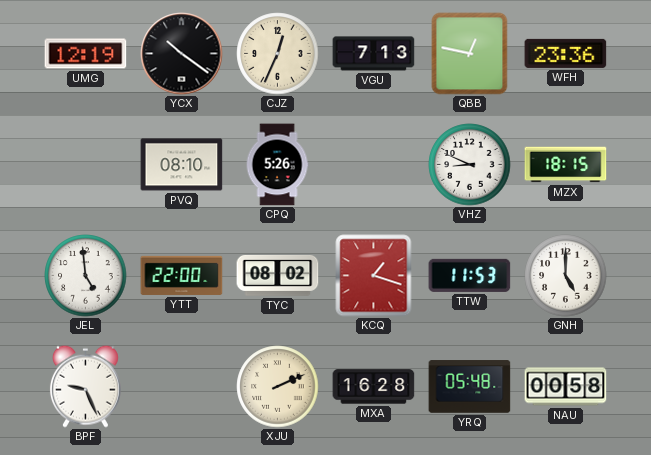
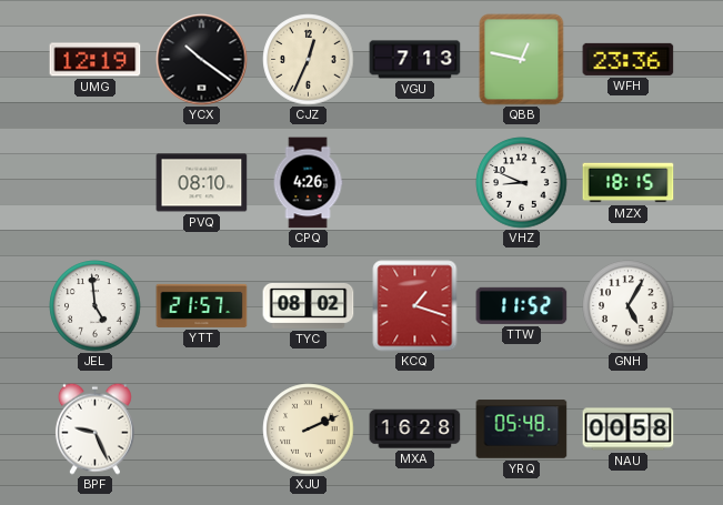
CPQ: 5:26 -> 4:26 (308, 183)
YTT: 22:00 -> 21:57 (202, 305)
TTW: 11:53 -> 11:52 (522, 305)
GNH: 5:00 -> 5:05 (629, 306)
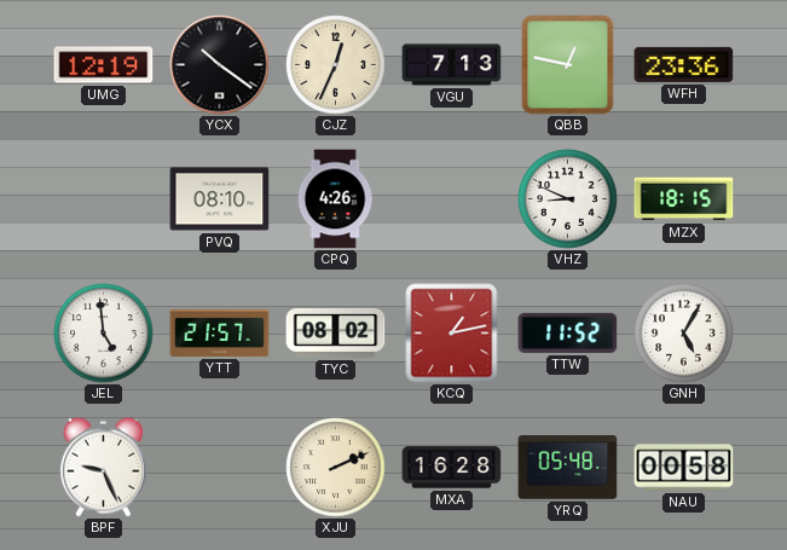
KCQ: 1:18 -> 1:13 (452, 334)
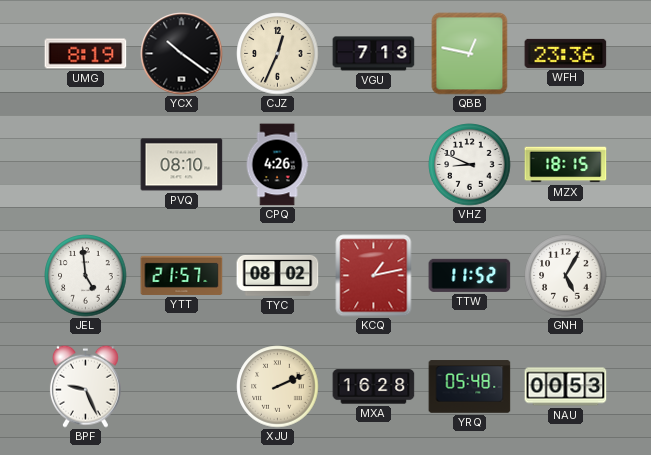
UMG: 12:19 -> 8:19 (86, 54)
NAU: 00:58 -> 00:53 (566, 387)
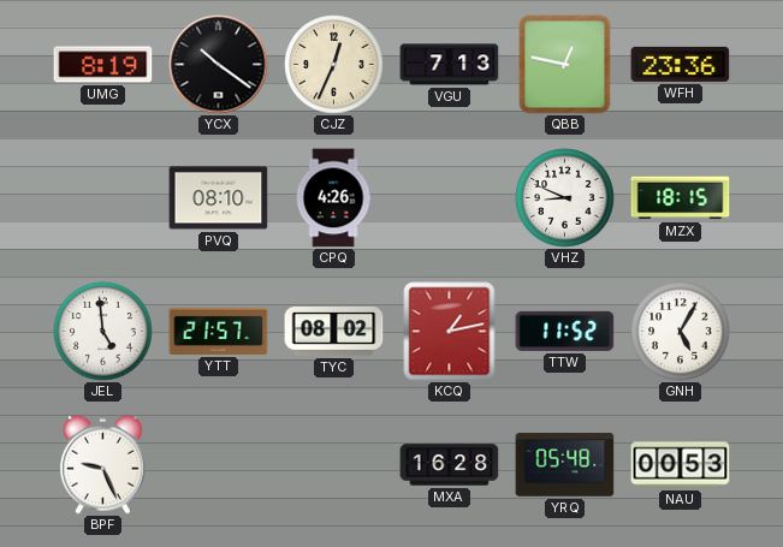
XJU: 2:11 -> none (278, 387)
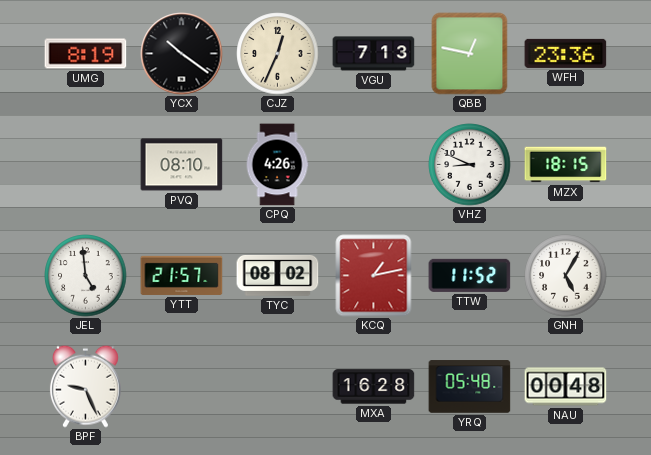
NAU: 00:53 -> 00:48 (566, 387)
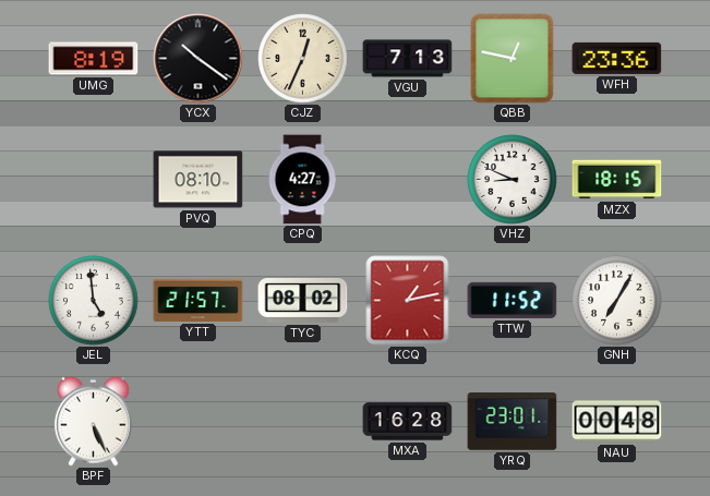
CPQ: 4:26 -> 4:27 (302, 180)
GNH: 5:05 -> 7:05 (617, 301)
BPF: 9:26 -> 5:26 (93, 421)
YRQ: 05:48 -> 23:01 (513, 422)
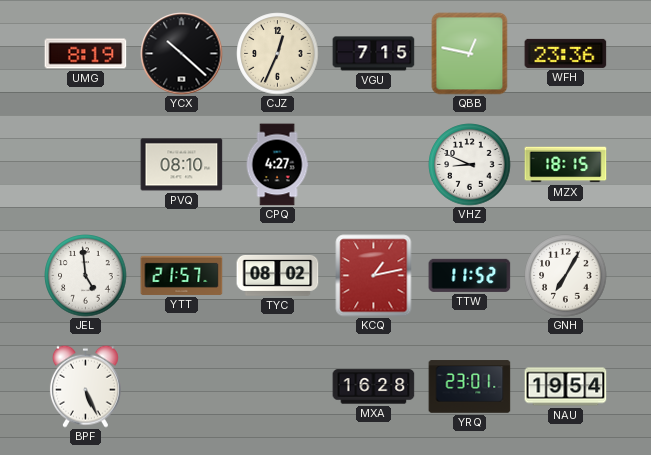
YCX: 10:21 -> 10:22 (182, 54)
VGU: 7:13 -> 7:15 (374, 54)
NAU: 00:48 -> 19:54 (566, 387)
